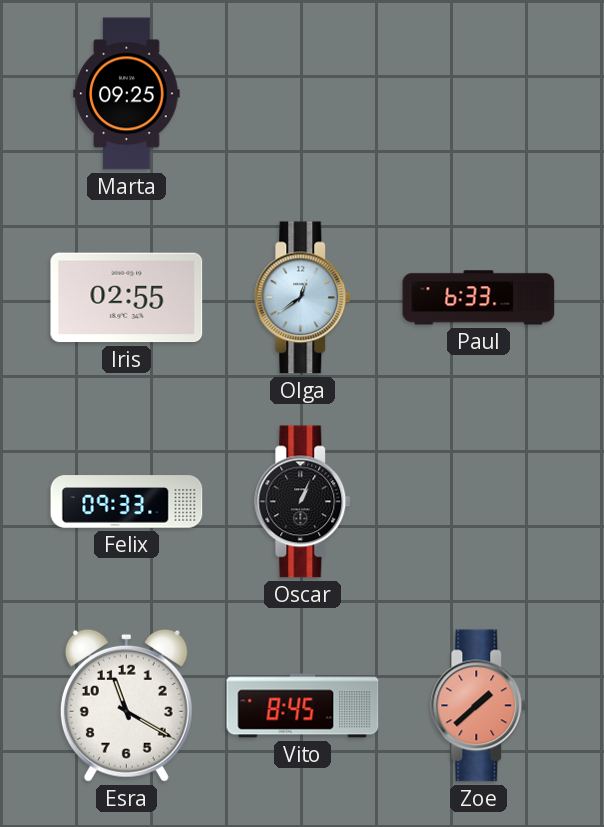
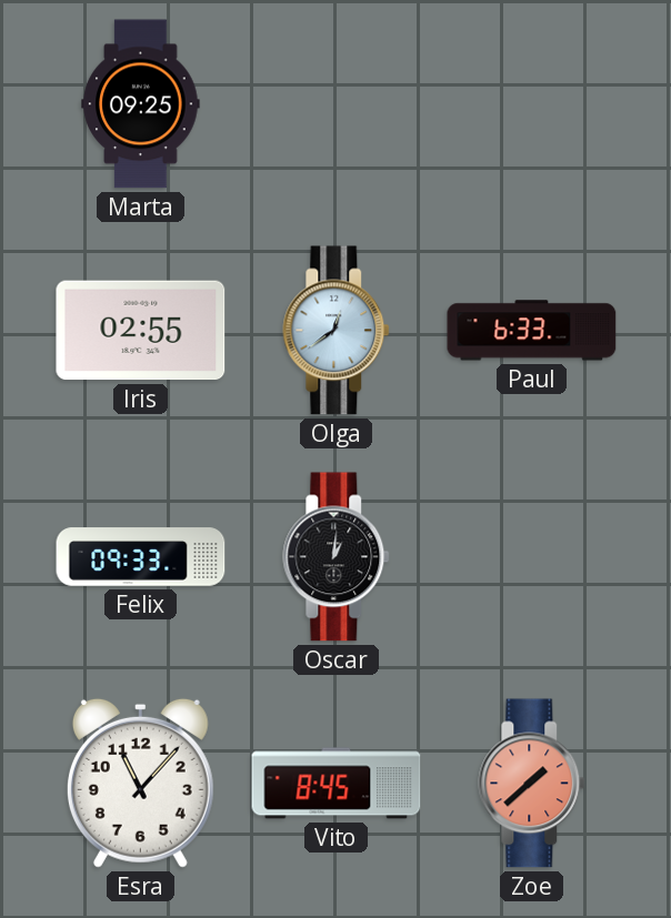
Oscar: 1:04 -> 1:01 (337, 557)
Esra: 11:20 -> 11:07 (140, 783)
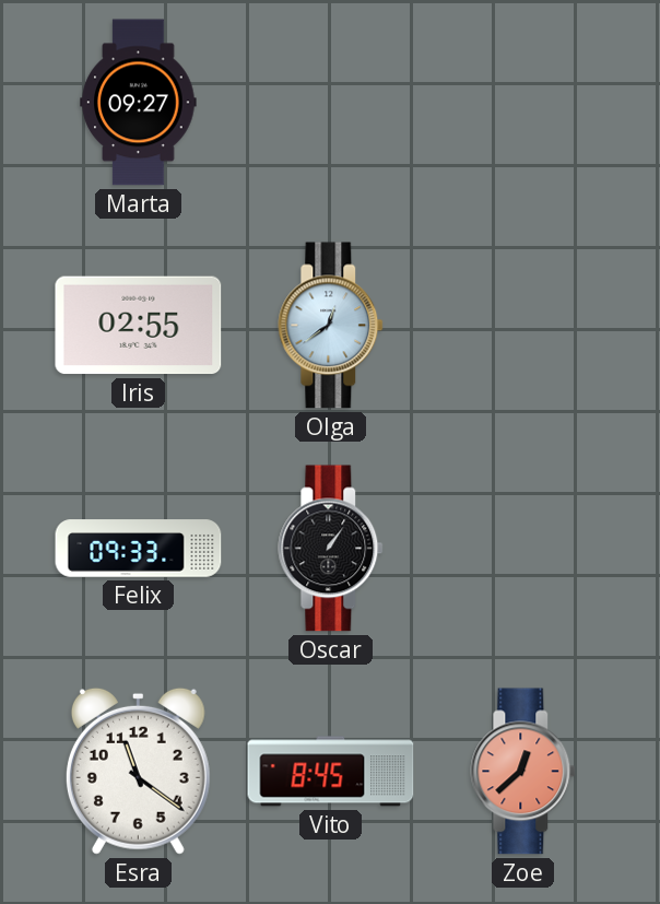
Marta: 09:25 -> 09:27 (139, 103)
Paul: 6:33 -> none (532, 331)
Oscar: 1:01 -> 1:06 (331, 549)
Esra: 11:07 -> 11:21 (138, 771)
Zoe: 1:38 -> 12:38 (523, 772)
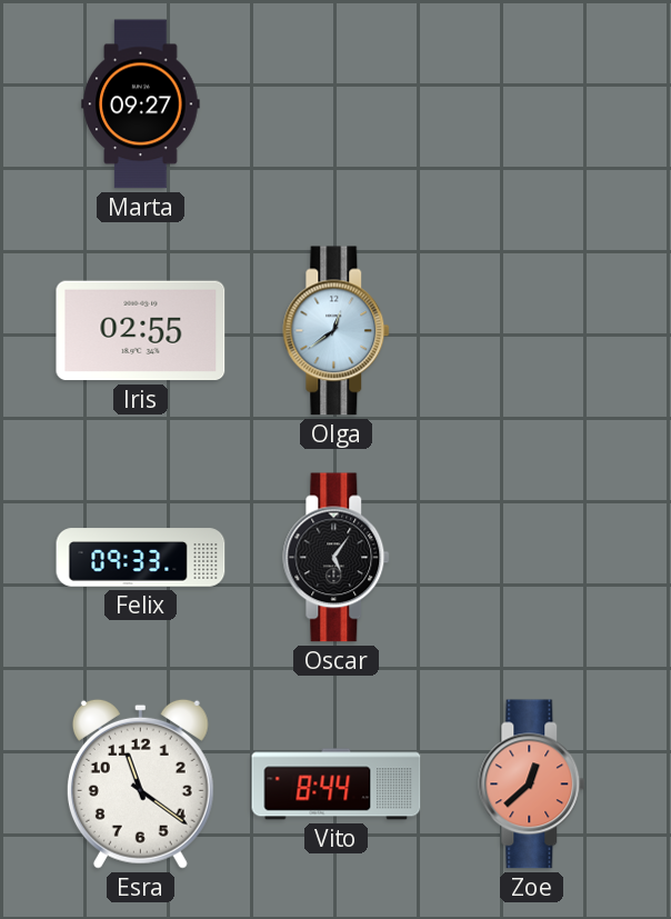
Oscar: 1:06 -> 5:06 (337, 558)
Vito: 8:45 -> 8:44 (337, 785)
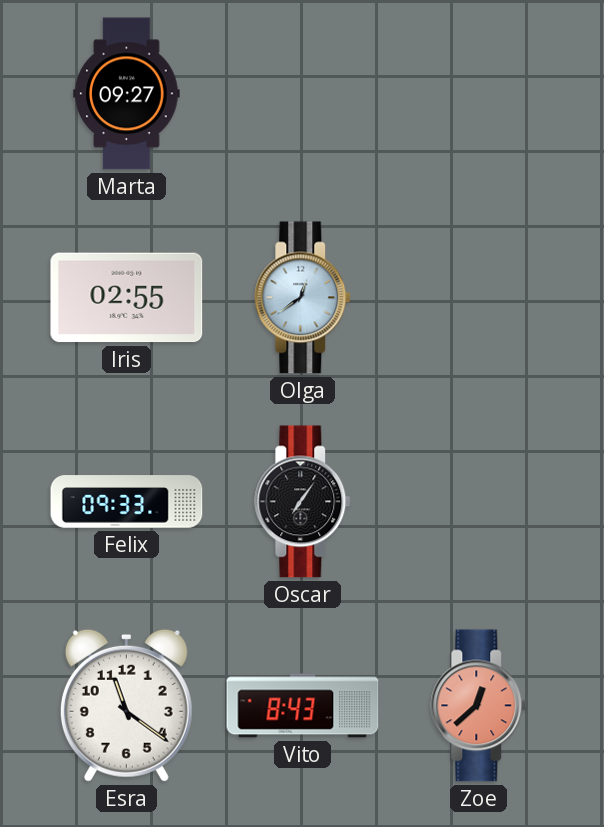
Oscar: 5:06 -> 7:06 (303, 502)
Vito: 8:44 -> 8:43 (303, 706)
